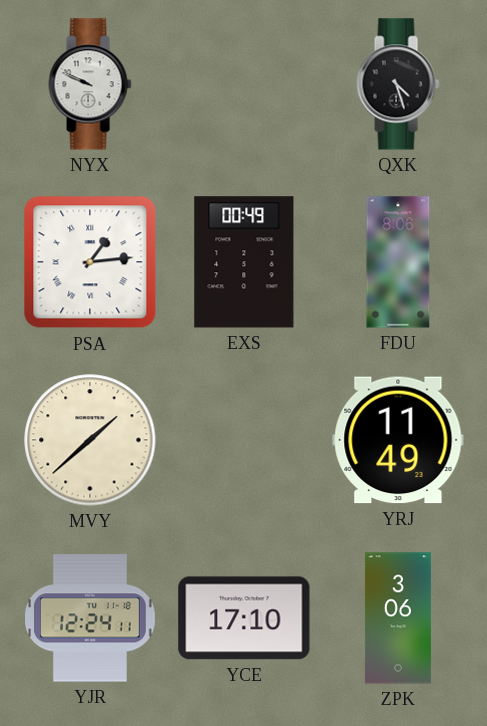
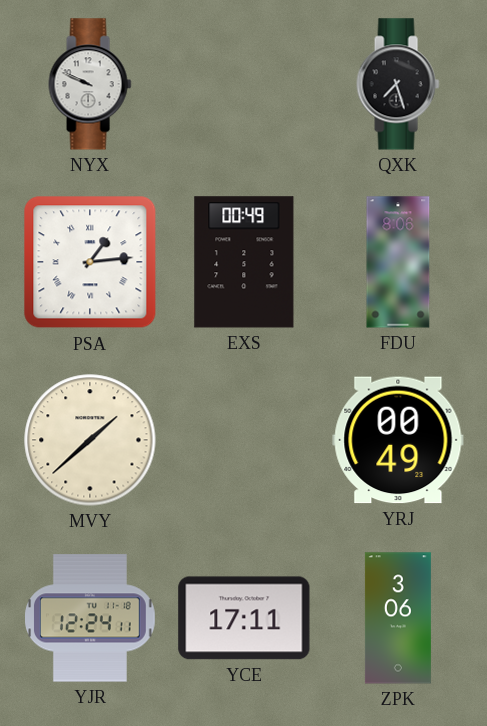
QXK: 4:27 -> 7:27 (398, 84)
YRJ: 11:49 -> 00:49 (398, 440)
YCE: 17:10 -> 17:11 (244, 618)
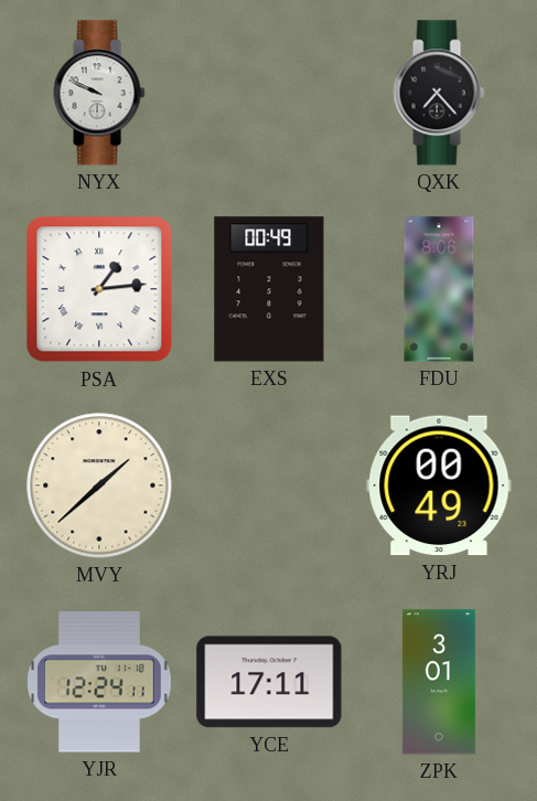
QXK: 7:27 -> 7:23 (439, 93)
ZPK: 3:06 -> 3:01 (439, 682)
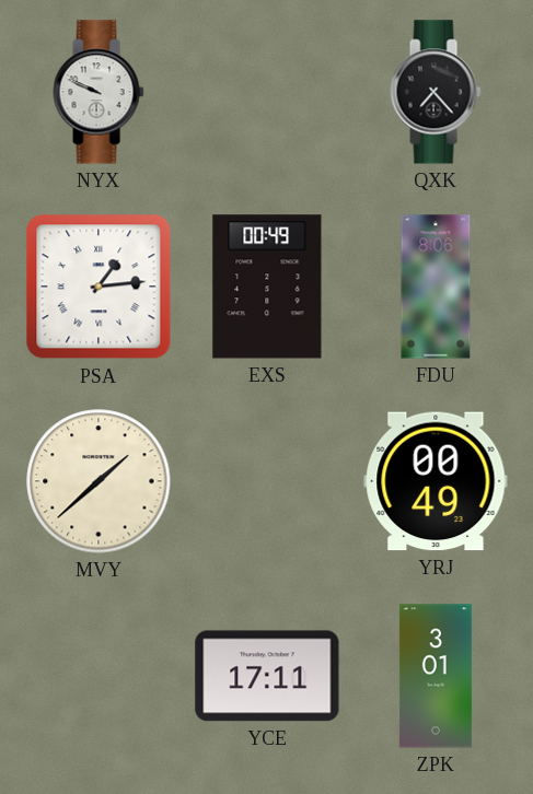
YJR: 12:24 -> none (100, 682)
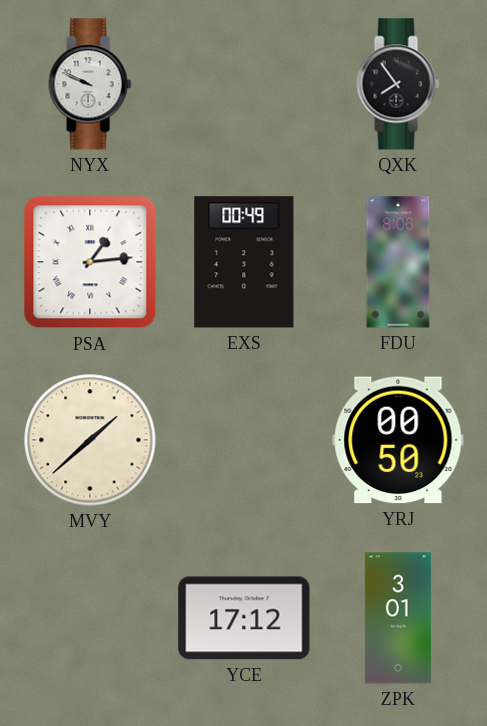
QXK: 7:23 -> 7:54 (398, 84)
YRJ: 00:49 -> 00:50 (398, 440)
YCE: 17:11 -> 17:12 (244, 618)
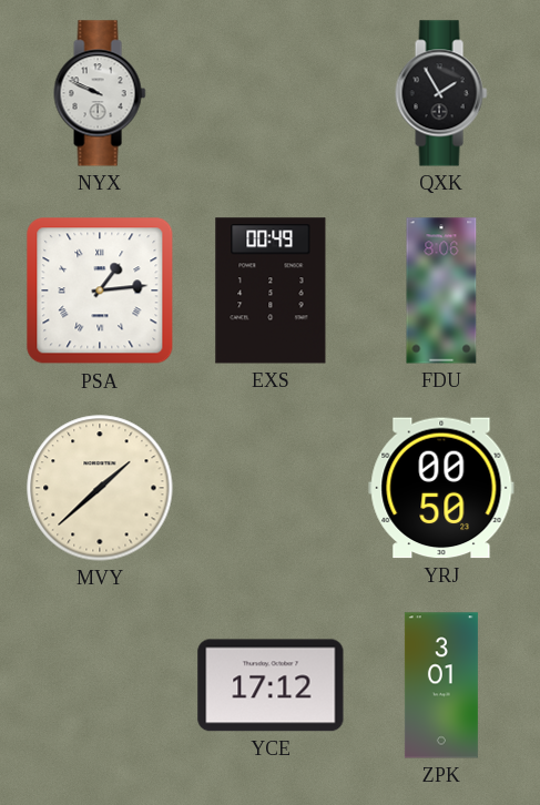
QXK: 7:54 -> 1:55 (441, 93)
